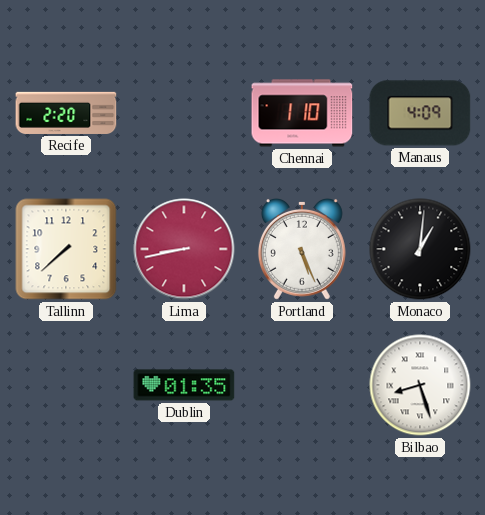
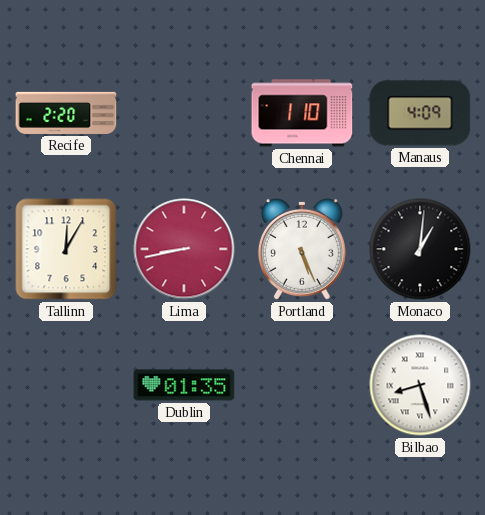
Tallinn: 7:38 -> 12:05 (66, 249)
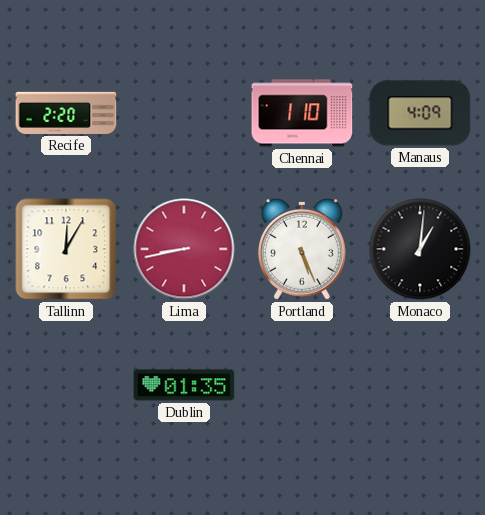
Bilbao: 8:27 -> none (420, 385)
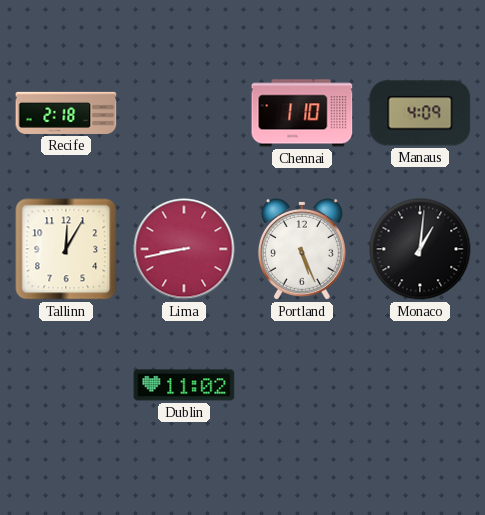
Recife: 2:20 -> 2:18 (66, 113)
Dublin: 01:35 -> 11:02 (184, 385)
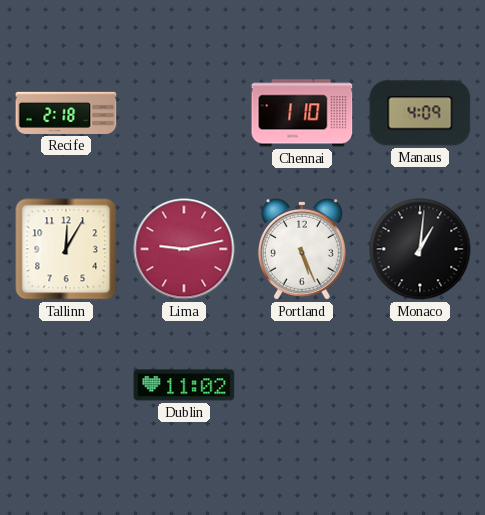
Lima: 8:43 -> 9:13 (184, 249)
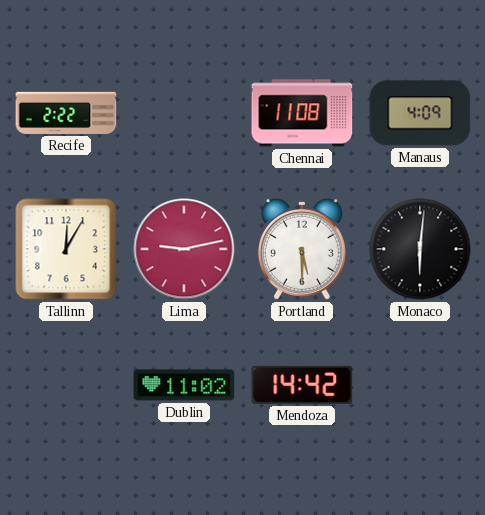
Recife: 2:18 -> 2:22 (66, 113)
Chennai: 1:10 -> 11:08 (302, 113)
Portland: 5:26 -> 5:30 (302, 249)
Monaco: 1:01 -> 6:01 (420, 249)
Mendoza: none -> 14:42 (302, 385)
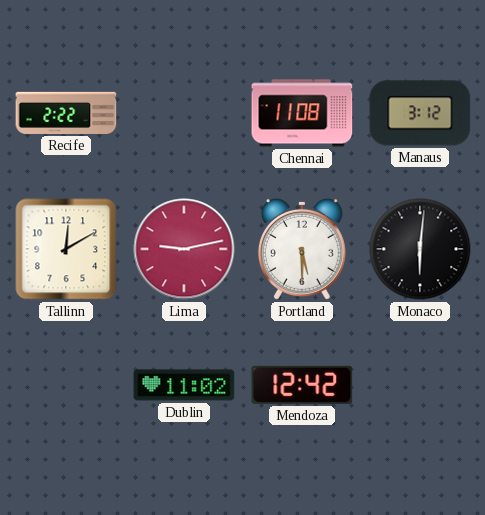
Manaus: 4:09 -> 3:12 (420, 113)
Tallinn: 12:05 -> 12:10 (66, 249)
Mendoza: 14:42 -> 12:42 (302, 385)
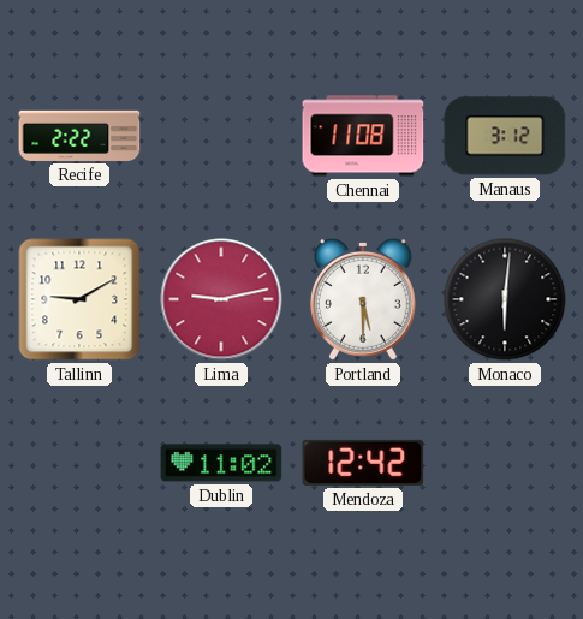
Tallinn: 12:10 -> 9:10 (79, 299)
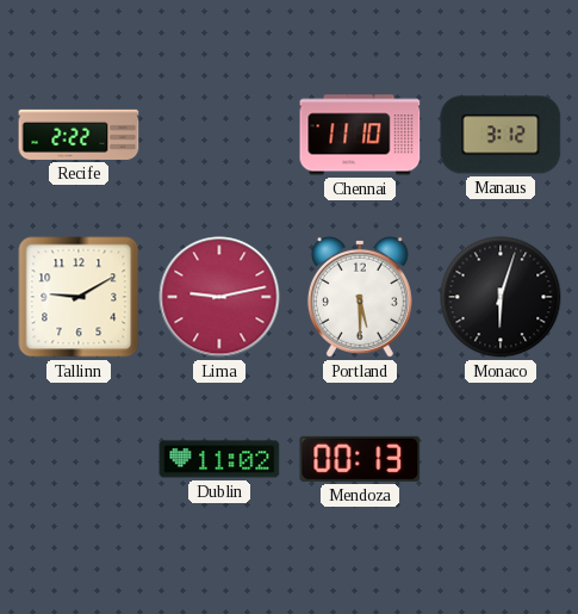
Chennai: 11:08 -> 11:10 (360, 135)
Monaco: 6:01 -> 6:03 (501, 297)
Mendoza: 12:42 -> 00:13 (360, 459)
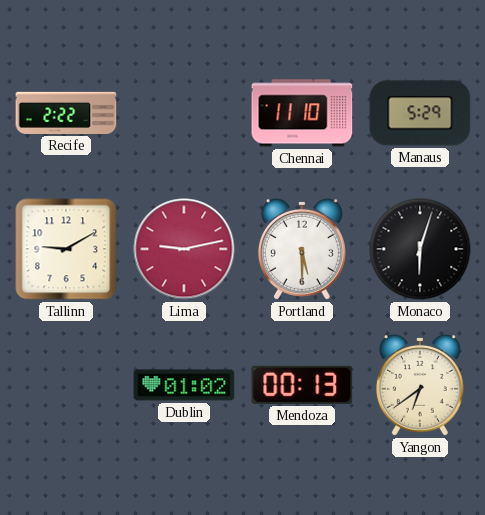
Manaus: 3:12 -> 5:29 (420, 113)
Dublin: 11:02 -> 01:02 (184, 385)
Yangon: none -> 6:39 (420, 385)
